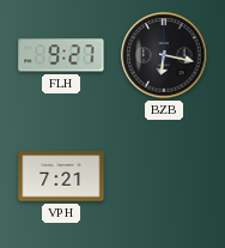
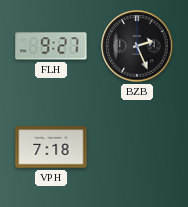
BZB: 6:17 -> 2:26 (137, 46)
VPH: 7:21 -> 7:18 (51, 147)
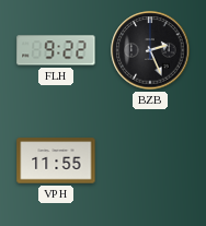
FLH: 9:27 -> 9:22 (56, 50)
VPH: 7:18 -> 11:55 (56, 160)
